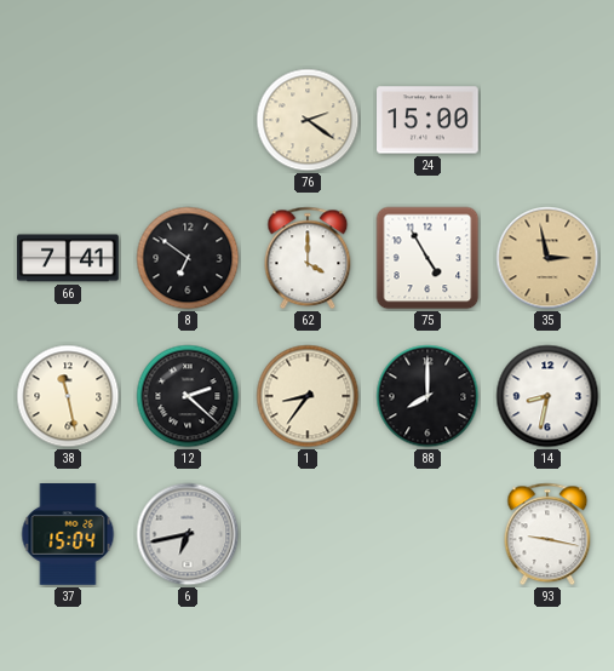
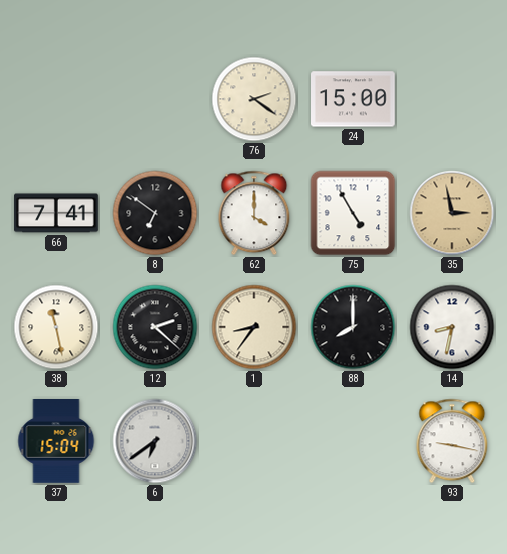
6: 6:43 -> 6:39 (155, 441)
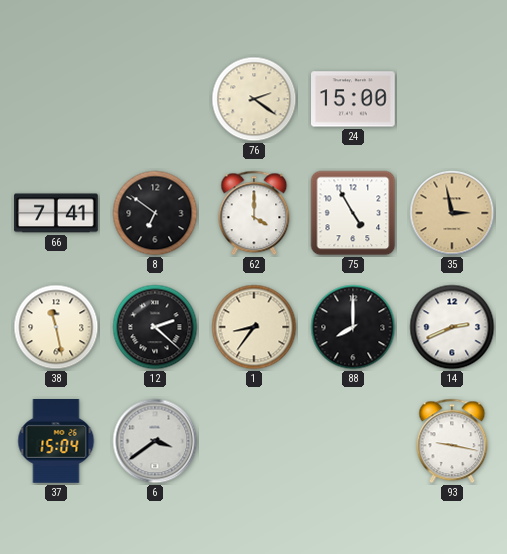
14: 8:32 -> 2:41 (452, 327)
6: 6:39 -> 3:39 (155, 441)
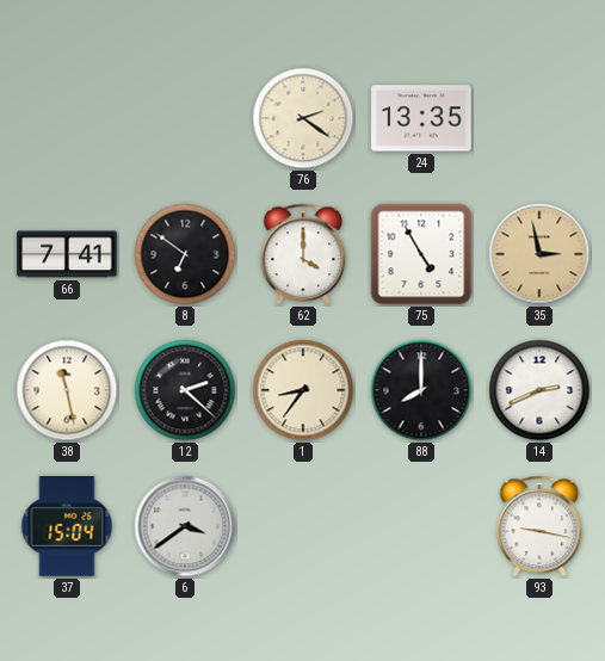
24: 15:00 -> 13:35 (421, 118)
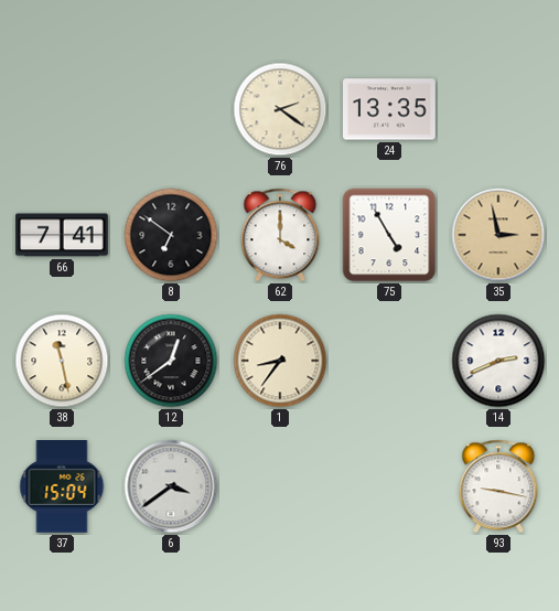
12: 2:22 -> 12:39 (171, 361)
88: 8:00 -> none (421, 390)
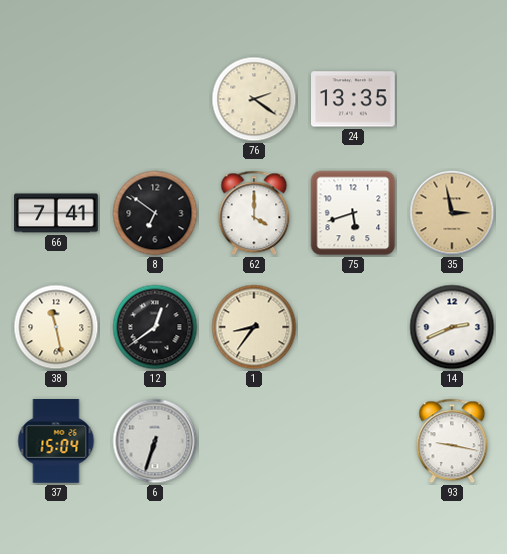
75: 4:55 -> 5:42 (353, 213)
6: 3:39 -> 6:33 (155, 441)
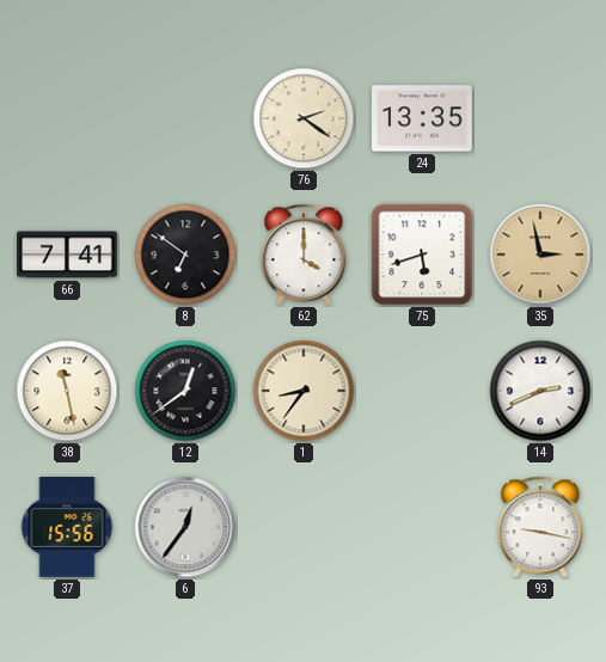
37: 15:04 -> 15:56 (67, 527)
6: 6:33 -> 12:36 (185, 527)
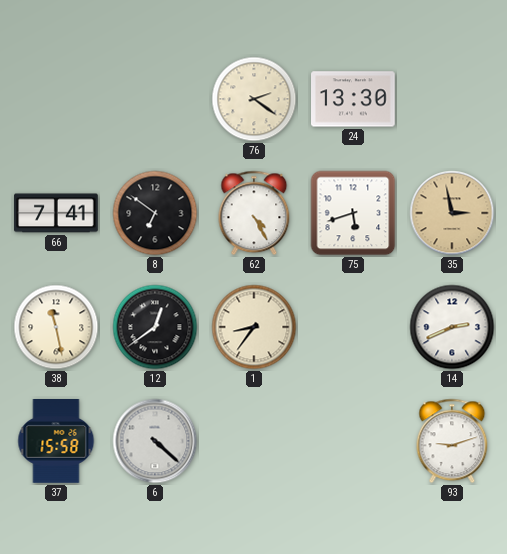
24: 13:35 -> 13:30 (353, 99)
62: 4:00 -> 4:25 (254, 213)
37: 15:56 -> 15:58 (56, 441)
6: 12:36 -> 4:22 (155, 441)
93: 9:17 -> 9:12 (452, 441)
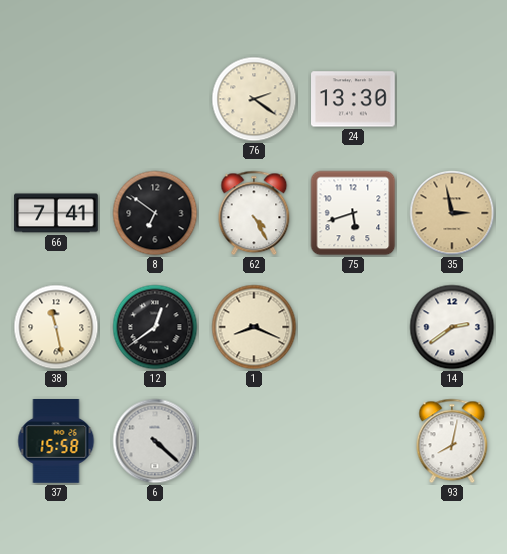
1: 8:36 -> 8:19 (254, 327)
14: 2:41 -> 2:39 (452, 327)
93: 9:12 -> 8:02 (452, 441)
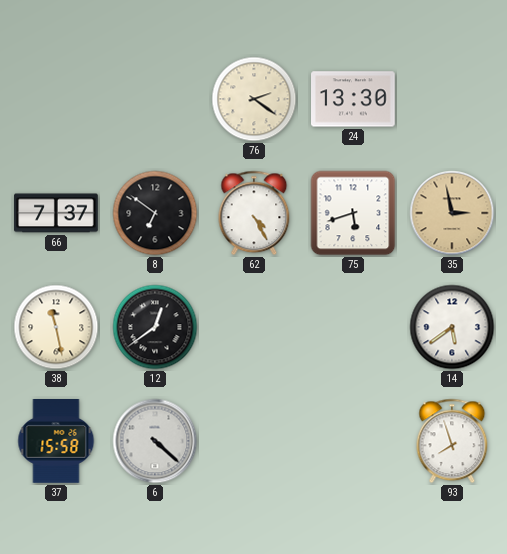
66: 7:41 -> 7:37 (56, 213)
1: 8:19 -> none (254, 327)
14: 2:39 -> 5:39 (452, 327)
93: 8:02 -> 7:57 (452, 441)
